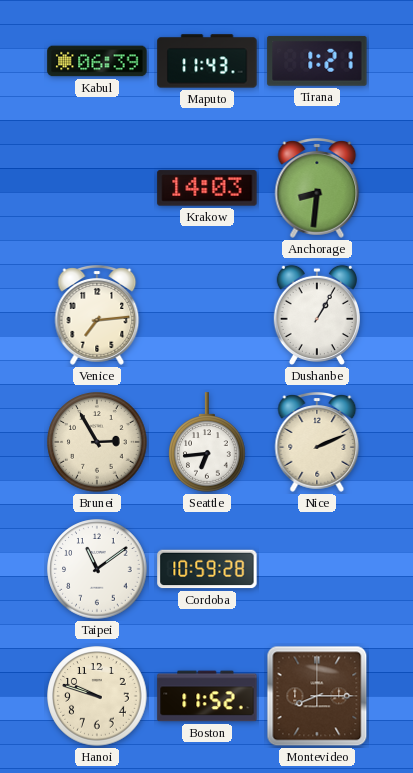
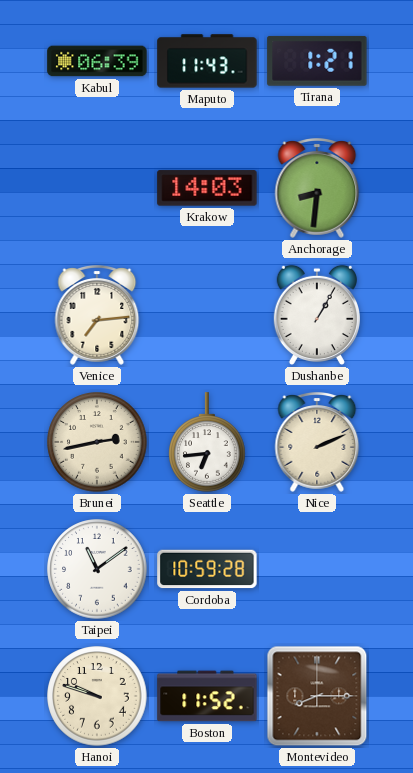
Brunei: 2:55 -> 2:43 (97, 442)
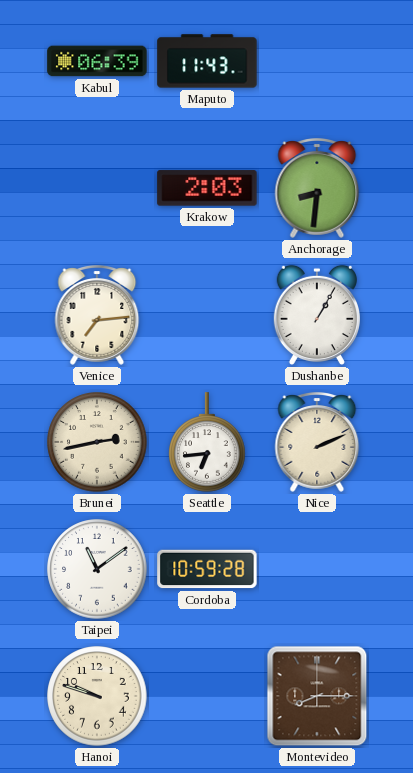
Tirana: 1:21 -> none (317, 61)
Krakow: 14:03 -> 2:03 (207, 188)
Boston: 11:52 -> none (207, 696)
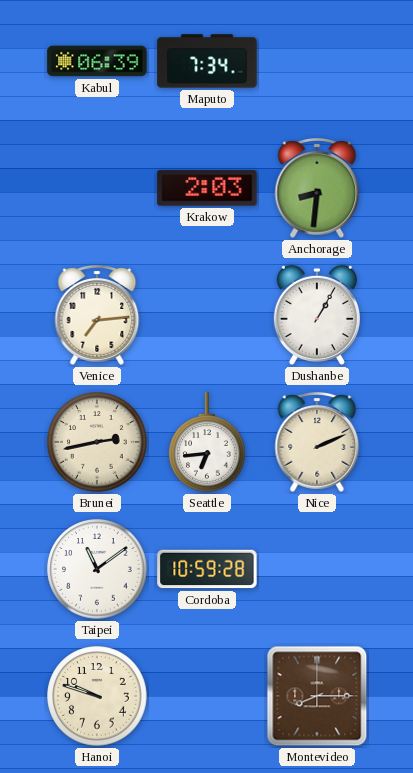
Maputo: 11:43 -> 7:34 (207, 61)
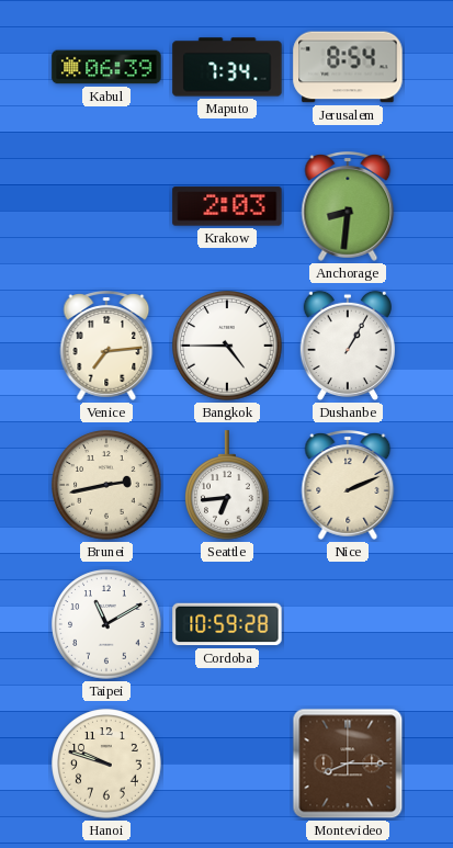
Jerusalem: none -> 8:54 (348, 67)
Bangkok: none -> 4:45 (227, 346)
Taipei: 11:09 -> 11:10 (106, 624)
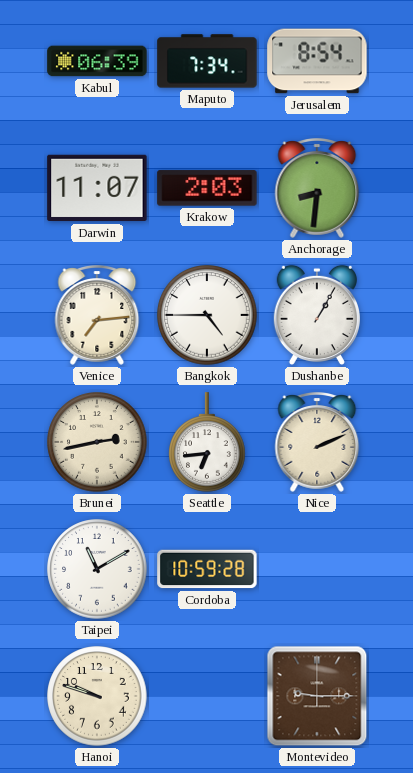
Darwin: none -> 11:07 (97, 188)
Montevideo: 8:15 -> 9:15 (317, 696)
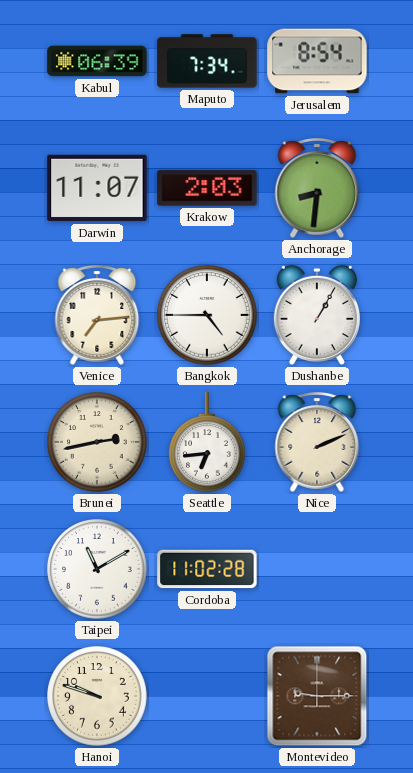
Cordoba: 10:59 -> 11:02 (207, 569)
